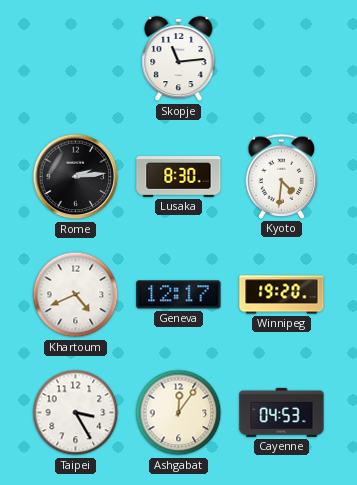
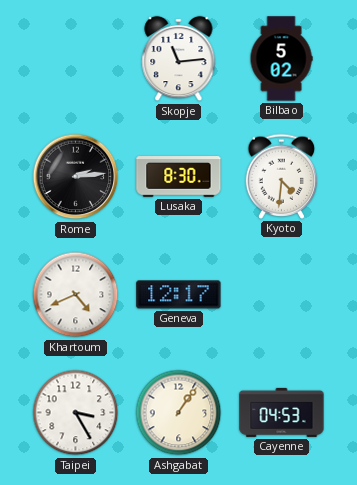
Bilbao: none -> 5:02 (281, 59)
Winnipeg: 19:20 -> none (282, 295)
Ashgabat: 12:06 -> 1:06 (179, 413)
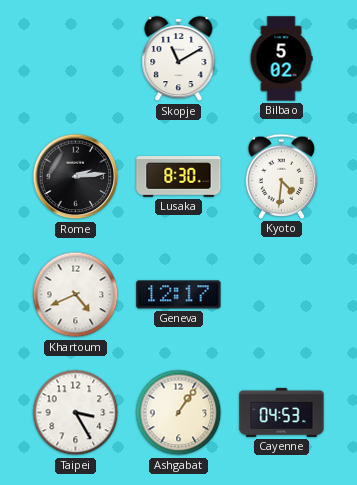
Skopje: 11:14 -> 11:10 (179, 59)
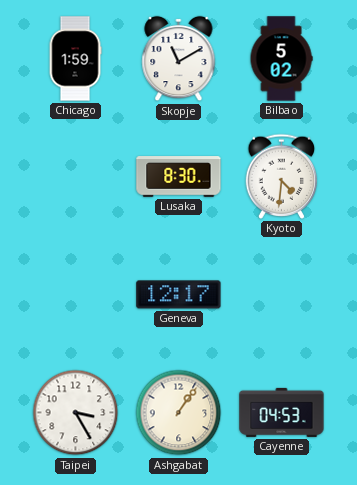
Chicago: none -> 1:59 (75, 59)
Rome: 2:14 -> none (76, 177)
Khartoum: 4:41 -> none (76, 295)
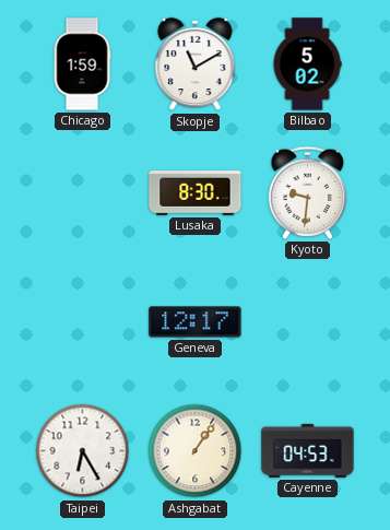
Kyoto: 4:31 -> 9:31 (308, 192)
Taipei: 3:25 -> 6:25 (83, 451)
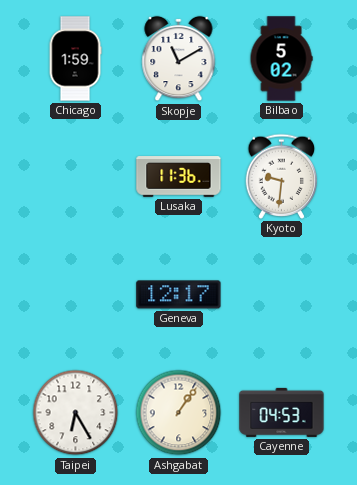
Lusaka: 8:30 -> 11:36 (179, 177)
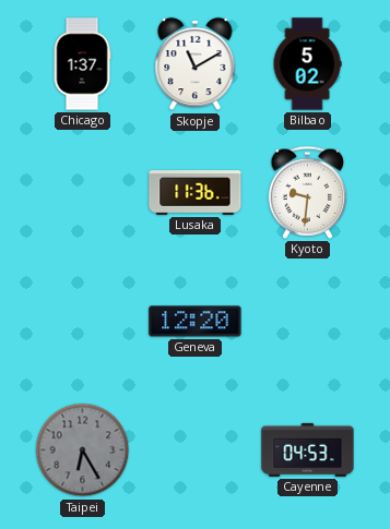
Chicago: 1:59 -> 1:37 (82, 64)
Geneva: 12:17 -> 12:20 (196, 322)
Taipei dial: white -> grey (83, 450)
Ashgabat: 1:06 -> none (179, 413)
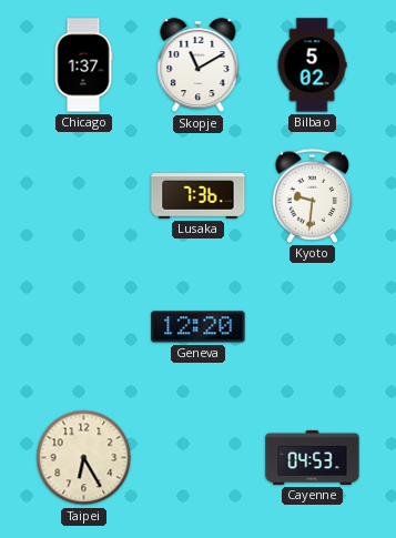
Lusaka: 11:36 -> 7:36 (199, 196)
Taipei dial: grey -> cream (84, 458)
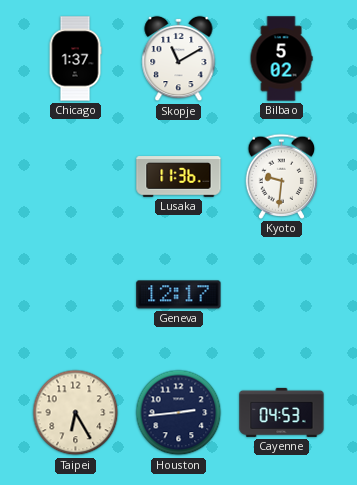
Lusaka: 7:36 -> 11:36 (179, 177)
Geneva: 12:20 -> 12:17 (179, 295)
Houston: none -> 2:44 (179, 413)
